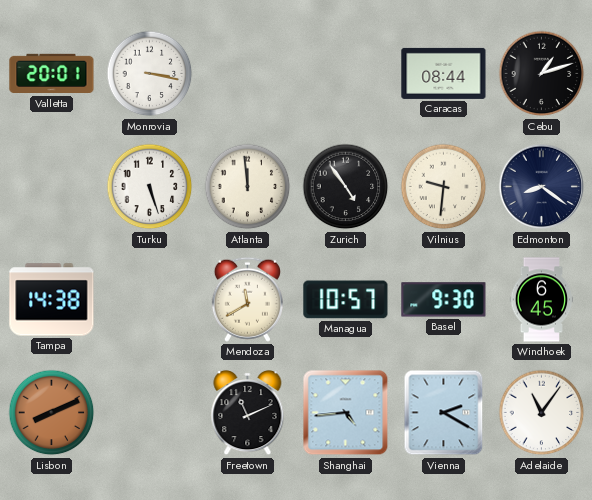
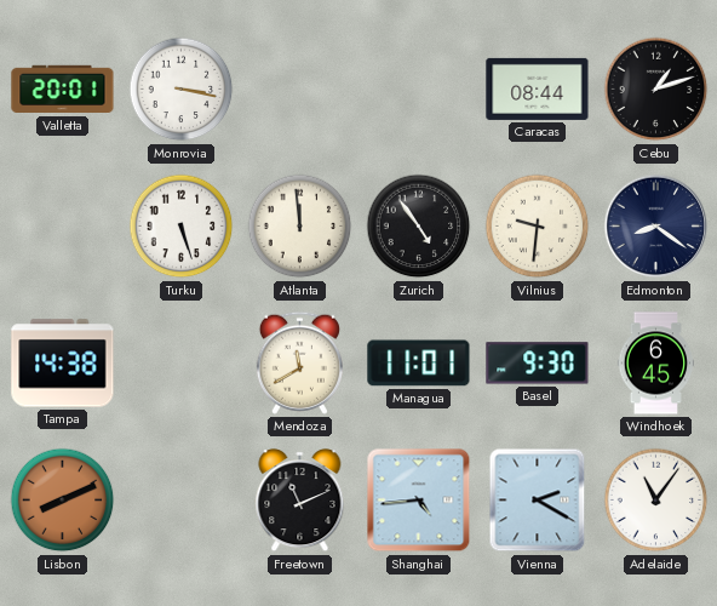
Managua: 10:57 -> 11:01 (419, 364)
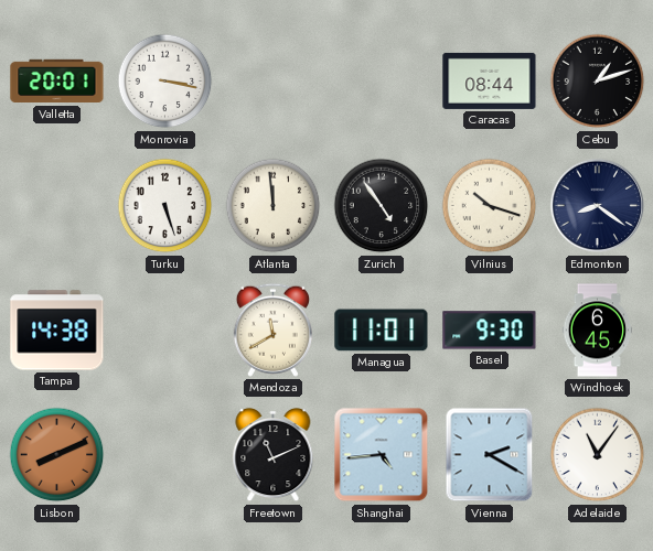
Vilnius: 9:31 -> 10:18 (490, 206)
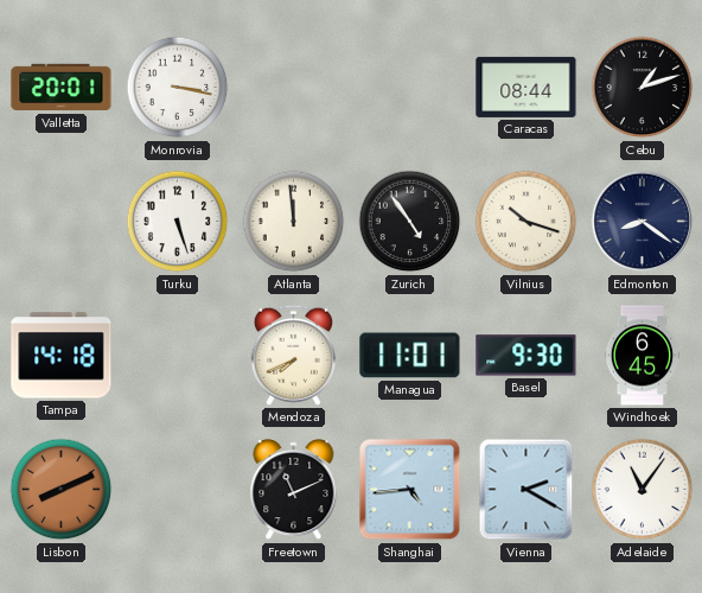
Tampa: 14:38 -> 14:18 (62, 356)
Mendoza: 11:40 -> 7:41 (293, 355)
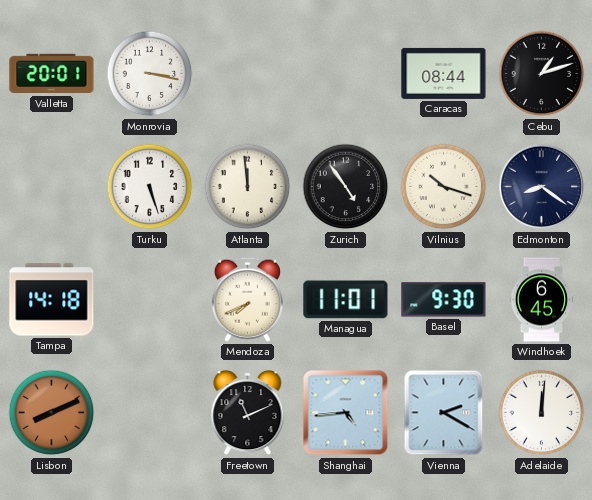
Adelaide: 11:06 -> 12:01 (542, 413)
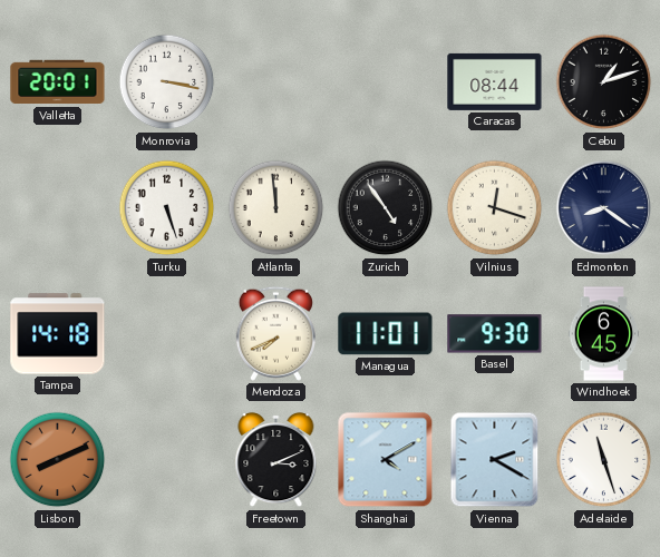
Vilnius: 10:18 -> 12:18 (495, 208)
Freetown: 11:11 -> 3:11 (276, 460)
Shanghai: 4:44 -> 4:10 (386, 460)
Adelaide: 12:01 -> 11:27 (604, 460)
